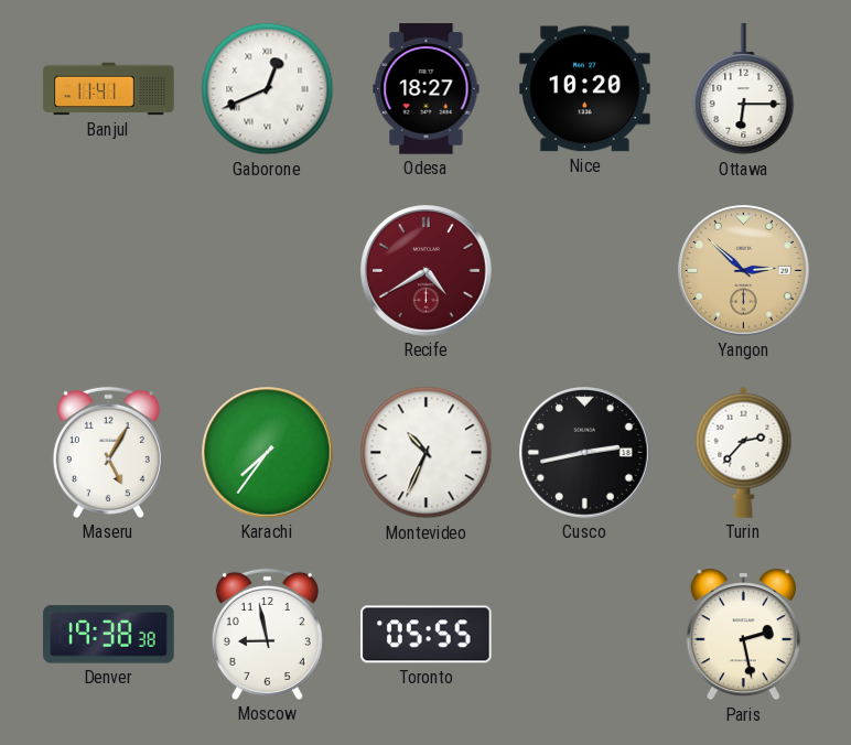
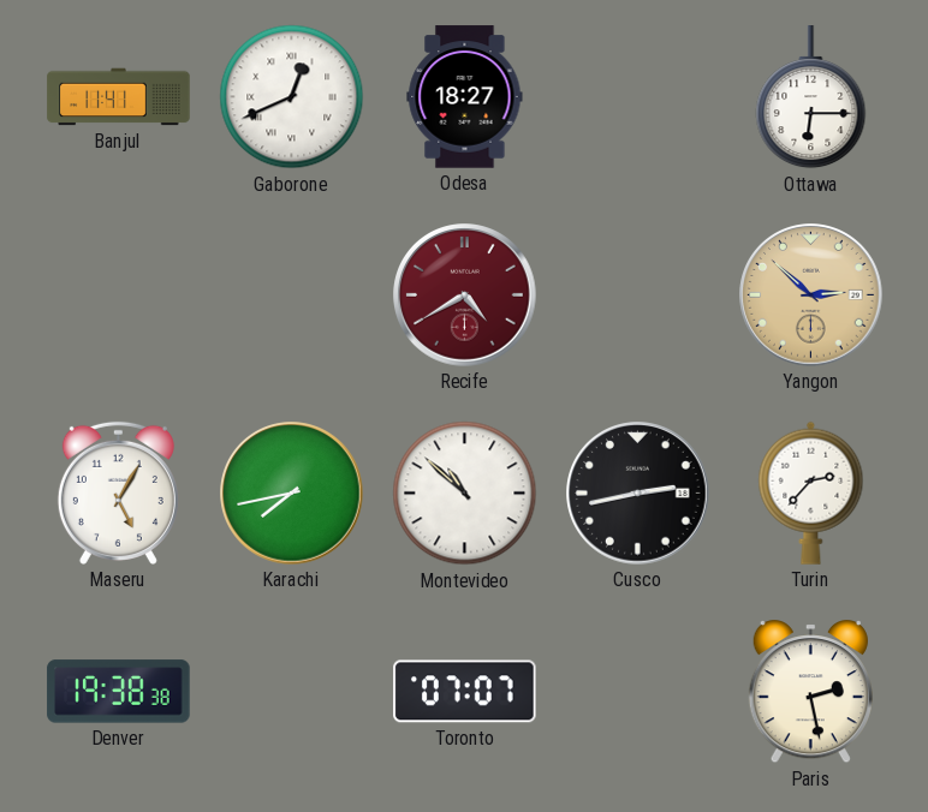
Nice: 10:20 -> none (585, 89)
Karachi: 7:36 -> 7:43 (292, 494)
Montevideo: 10:34 -> 10:52 (465, 494)
Moscow: 8:58 -> none (267, 634)
Toronto: 05:55 -> 07:07 (465, 692)
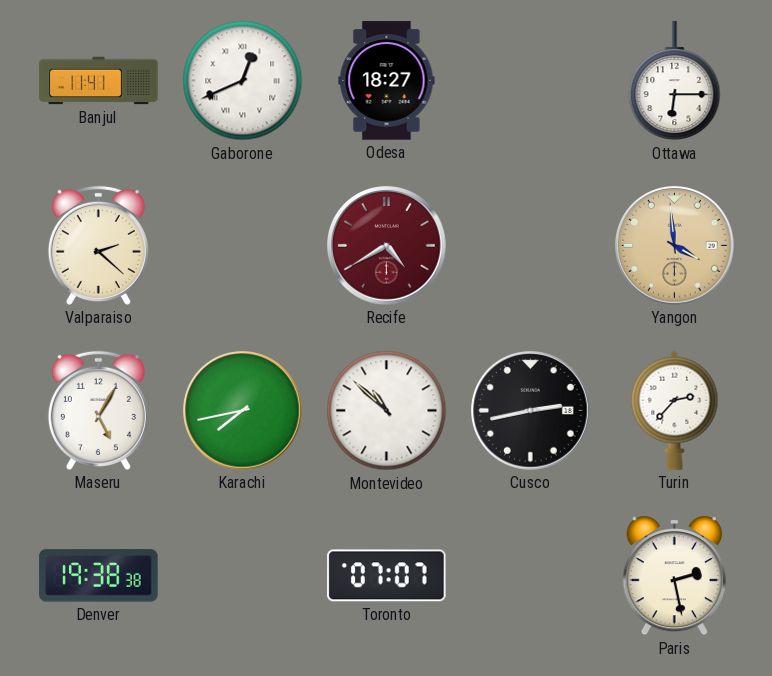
Valparaiso: none -> 2:22 (98, 245)
Yangon: 2:52 -> 3:59 (675, 246)
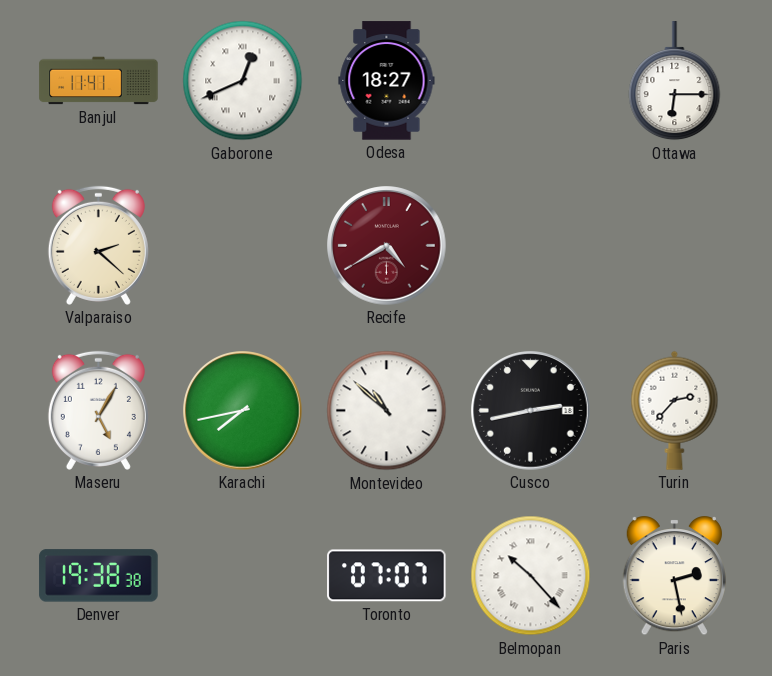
Yangon: 3:59 -> none (675, 246)
Belmopan: none -> 10:23 (531, 576)
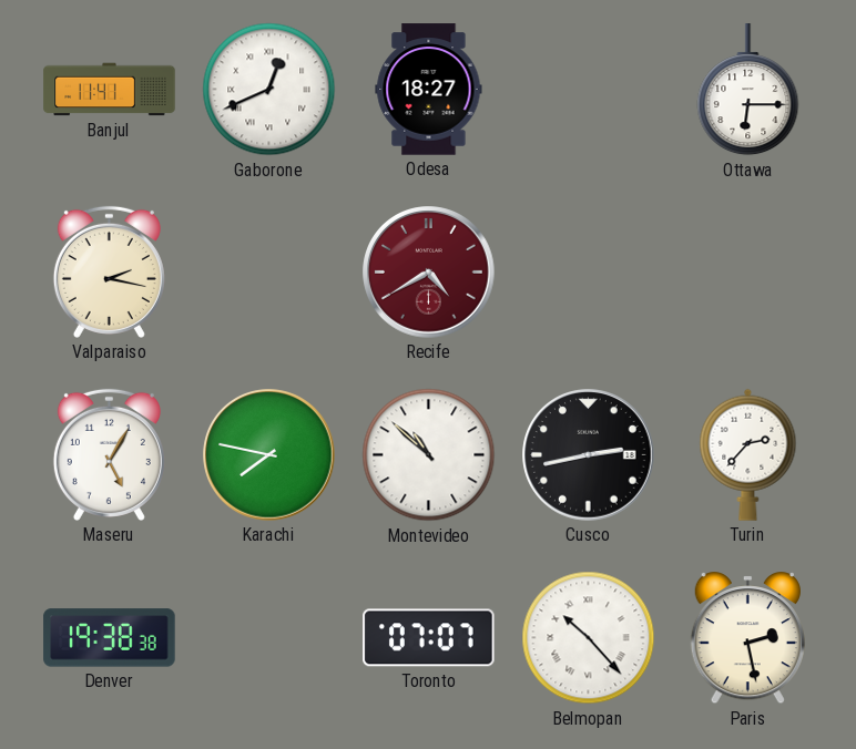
Valparaiso: 2:22 -> 2:17 (109, 271)
Karachi: 7:43 -> 7:47 (269, 455)
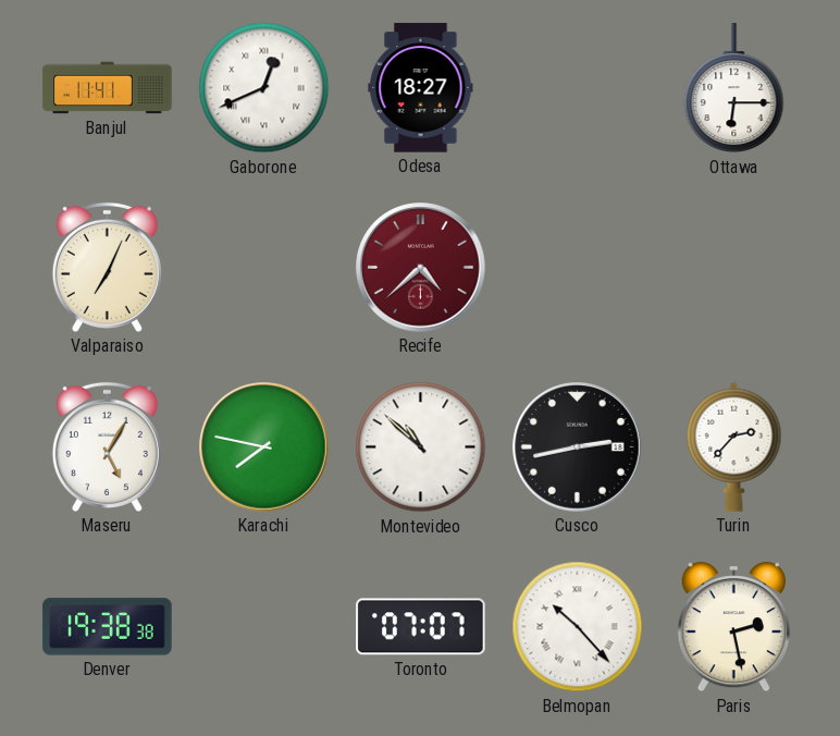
Valparaiso: 2:17 -> 7:04 (107, 267)
Recife: 4:40 -> 4:38 (421, 268)
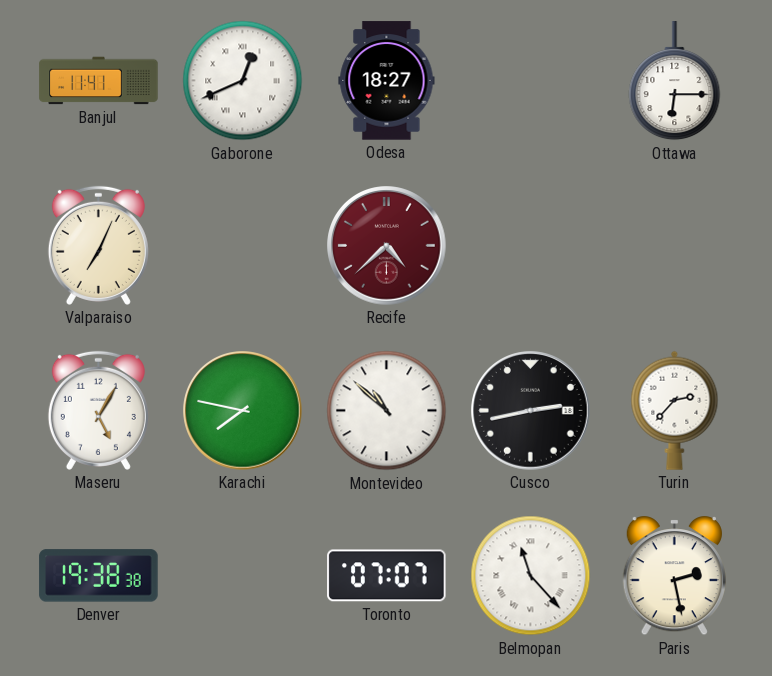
Belmopan: 10:23 -> 11:23 (531, 576)
